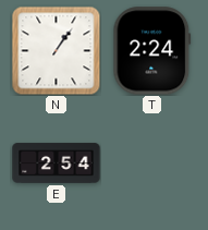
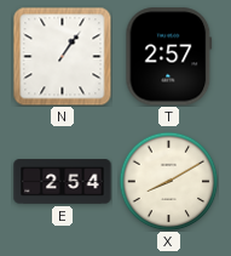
T: 2:24 -> 2:57 (169, 57)
X: none -> 8:10 (168, 181)
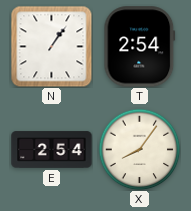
T: 2:57 -> 2:54 (140, 47)
X: 8:10 -> 8:06 (139, 149)
